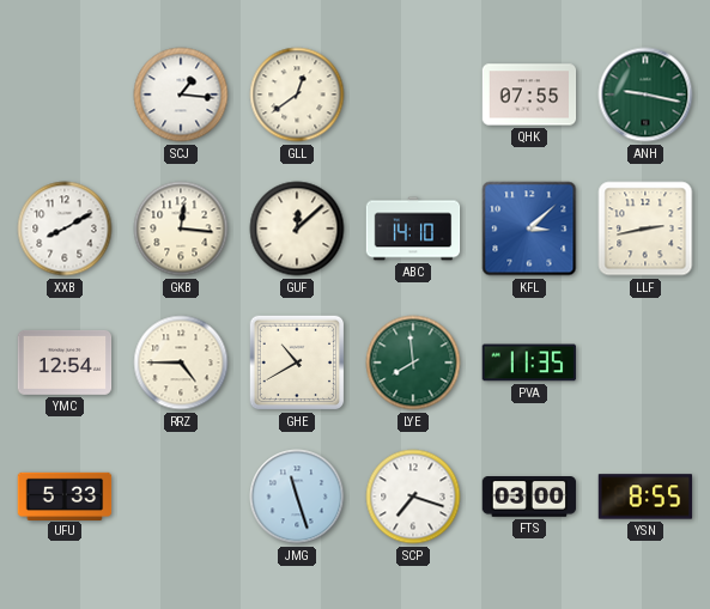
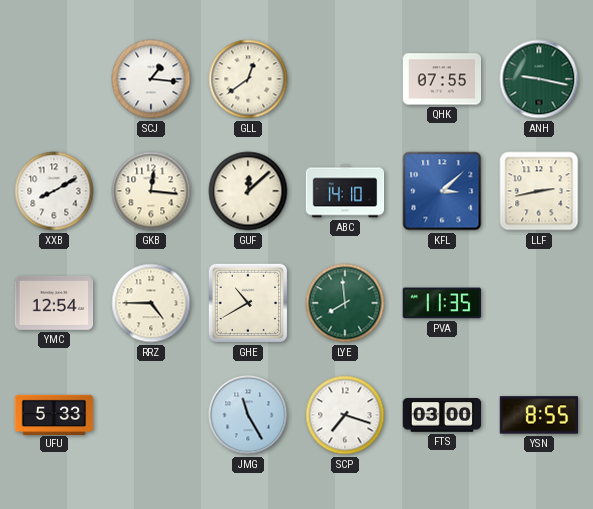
JMG: 11:27 -> 11:25 (248, 415)
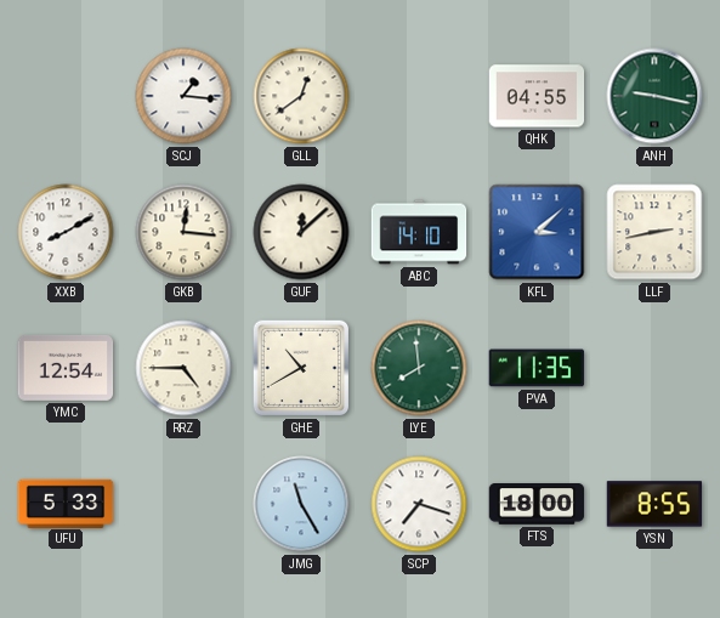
QHK: 07:55 -> 04:55 (537, 96)
FTS: 03:00 -> 18:00 (537, 505)
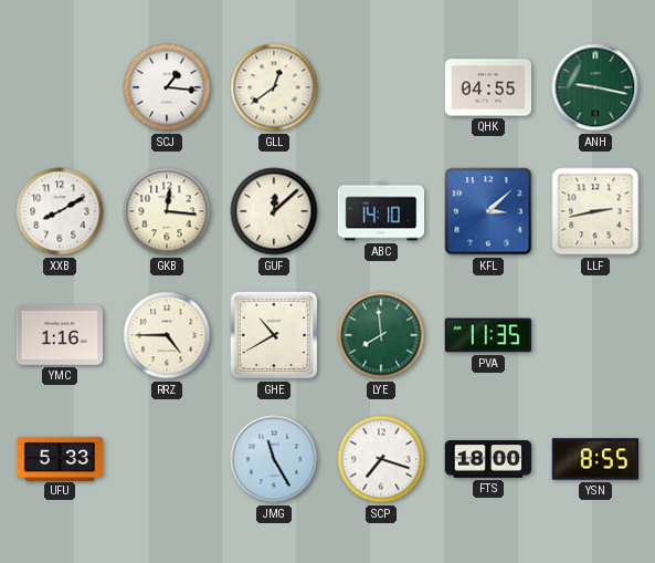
YMC: 12:54 -> 1:16 (60, 335)
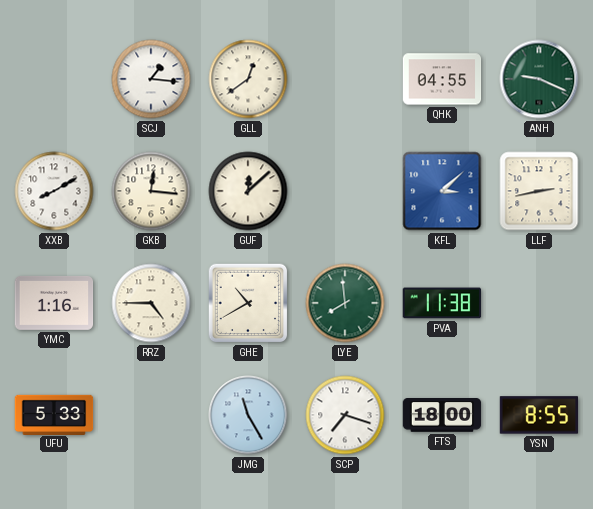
ANH: 9:17 -> 9:19 (539, 79)
ABC: 14:10 -> none (381, 211)
PVA: 11:35 -> 11:38 (442, 303)
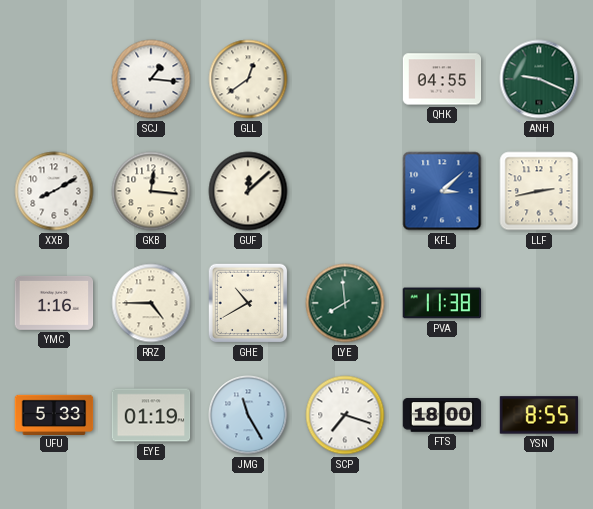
EYE: none -> 01:19 (151, 415)
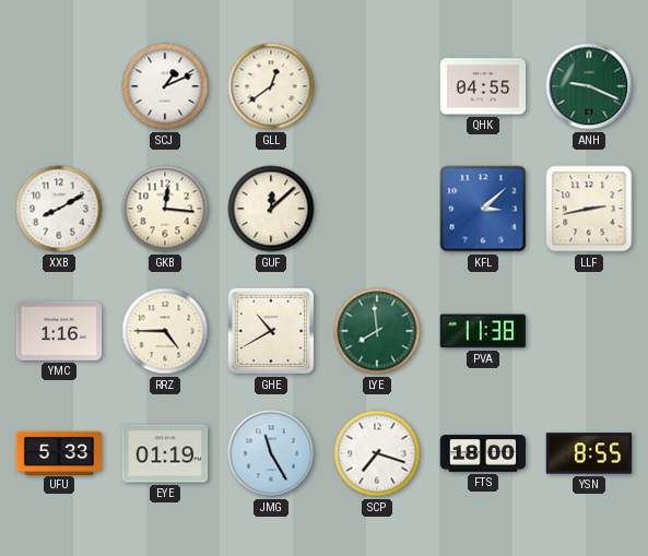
SCJ: 1:16 -> 1:11 (165, 86)
